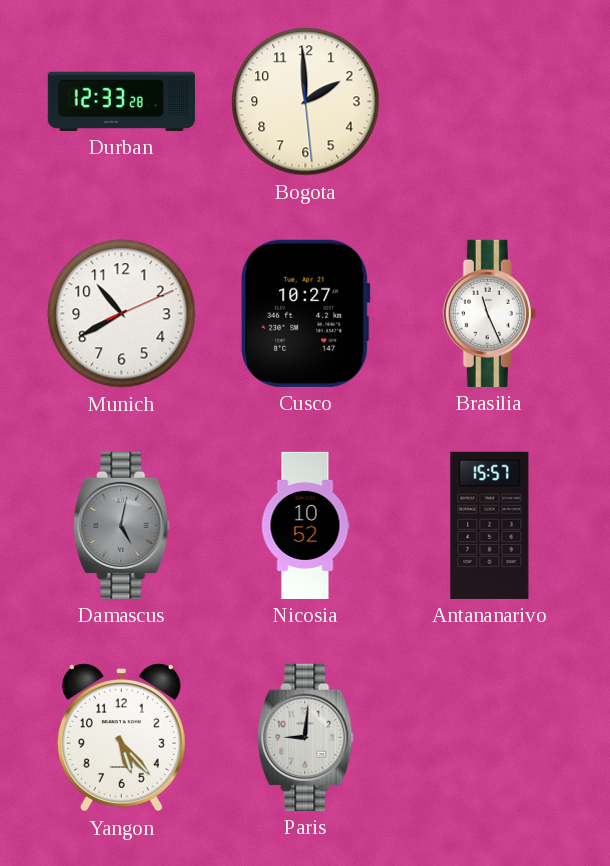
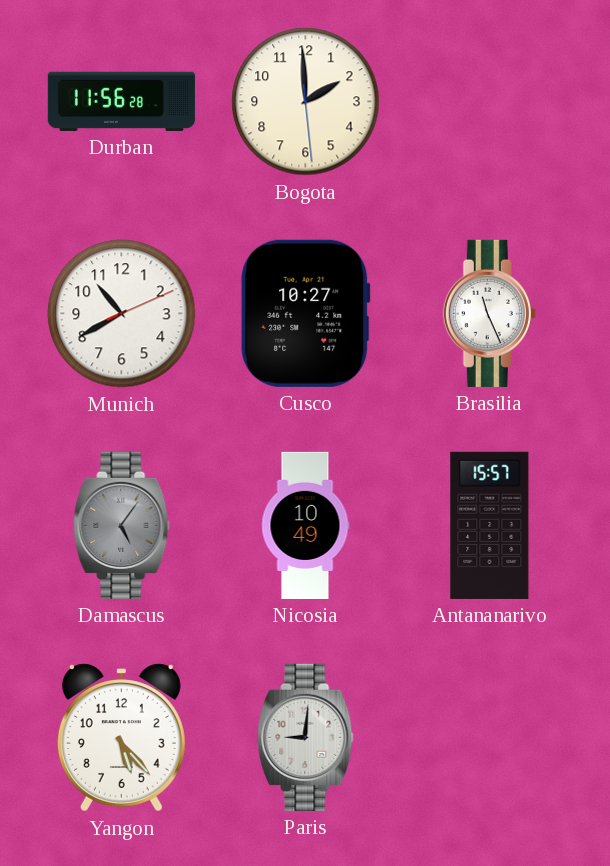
Durban: 12:33 -> 11:56 (121, 101)
Damascus: 5:02 -> 5:06 (122, 525)
Nicosia: 10:52 -> 10:49 (305, 525)
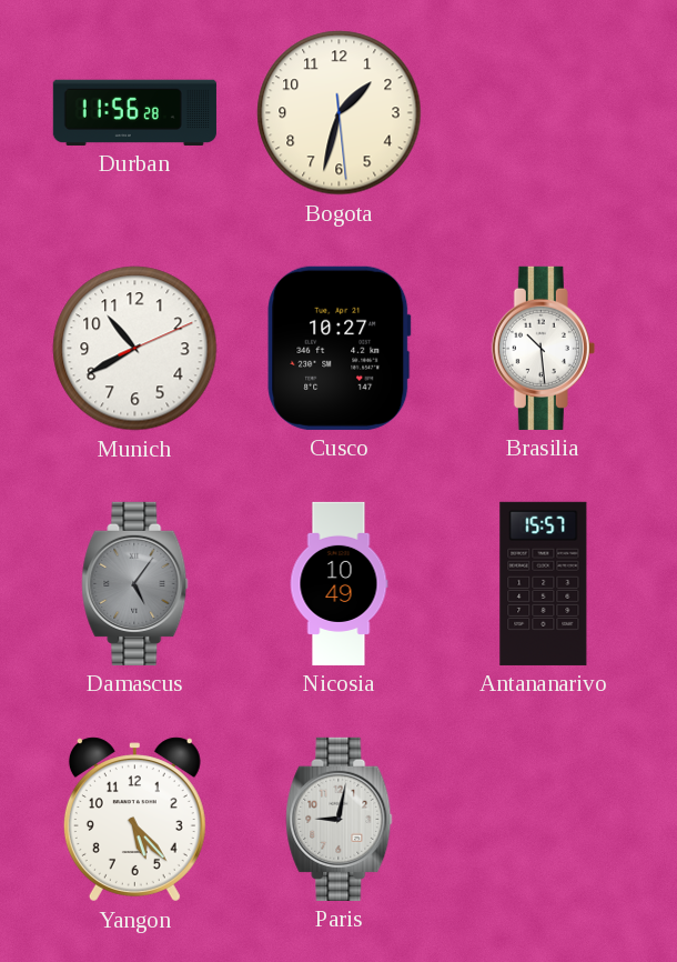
Bogota: 1:59 -> 1:32 (340, 113)
Brasilia: 11:26 -> 10:29 (543, 348)
Paris: 9:01 -> 9:02 (340, 819)
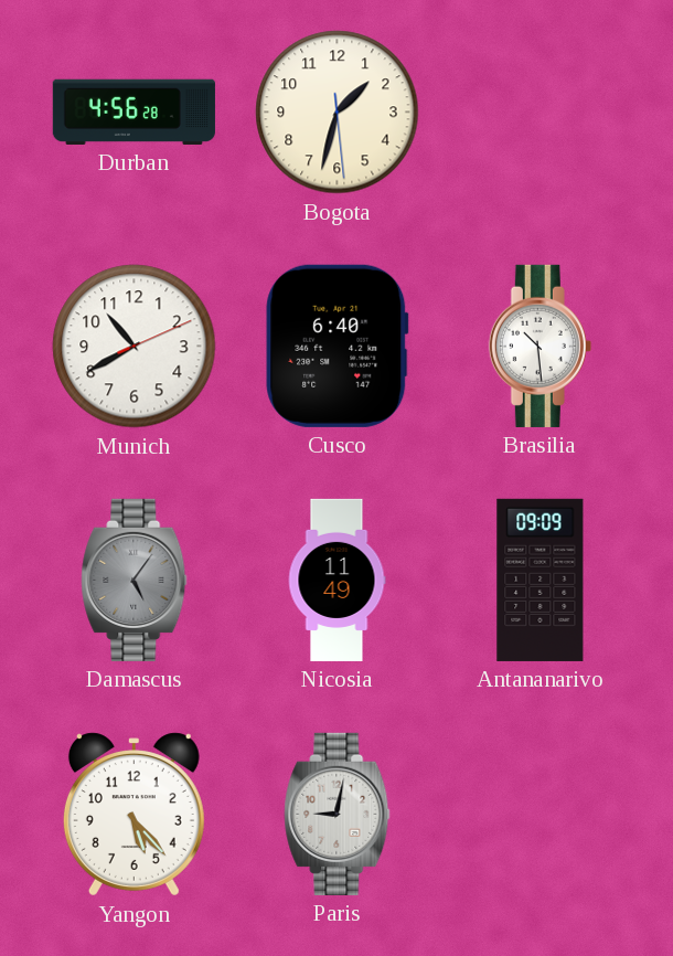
Durban: 11:56 -> 4:56 (133, 111)
Cusco: 10:27 -> 6:40 (338, 346)
Nicosia: 10:49 -> 11:49 (336, 580)
Antananarivo: 15:57 -> 09:09 (541, 580)
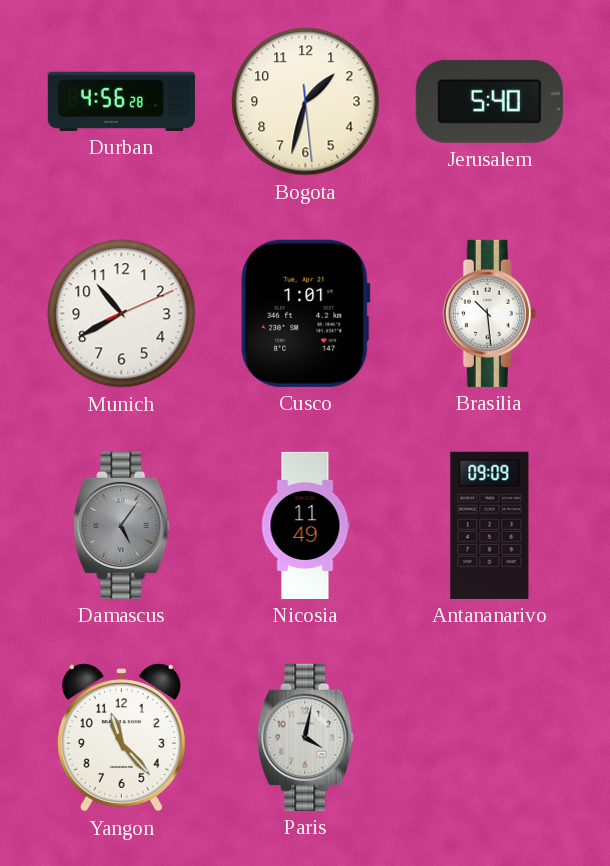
Jerusalem: none -> 5:40 (489, 101)
Cusco: 6:40 -> 1:01 (306, 313)
Yangon: 5:23 -> 11:23 (121, 738)
Paris: 9:02 -> 4:02 (306, 737)
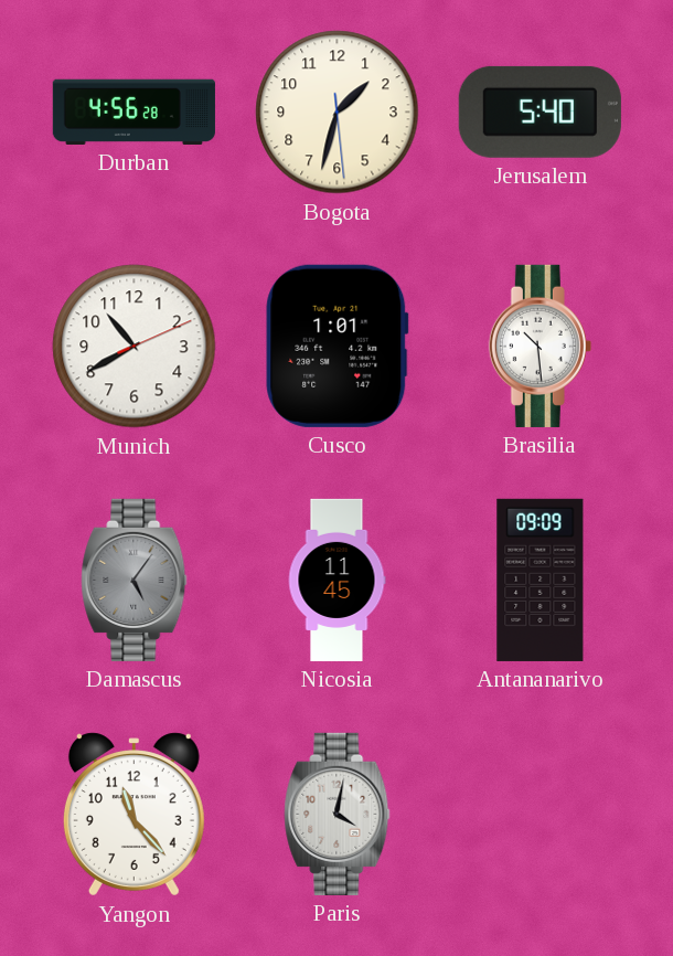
Nicosia: 11:49 -> 11:45 (336, 580)
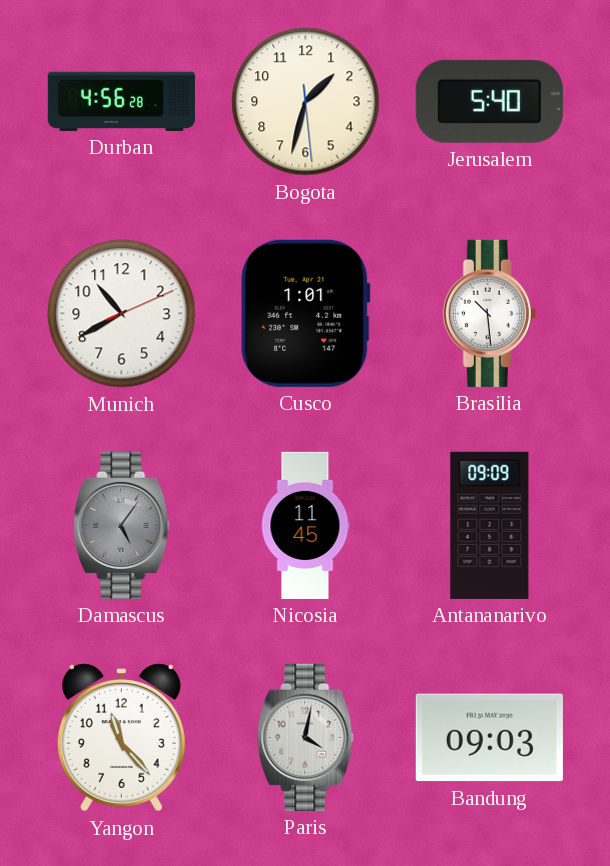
Bandung: none -> 09:03 (489, 738)
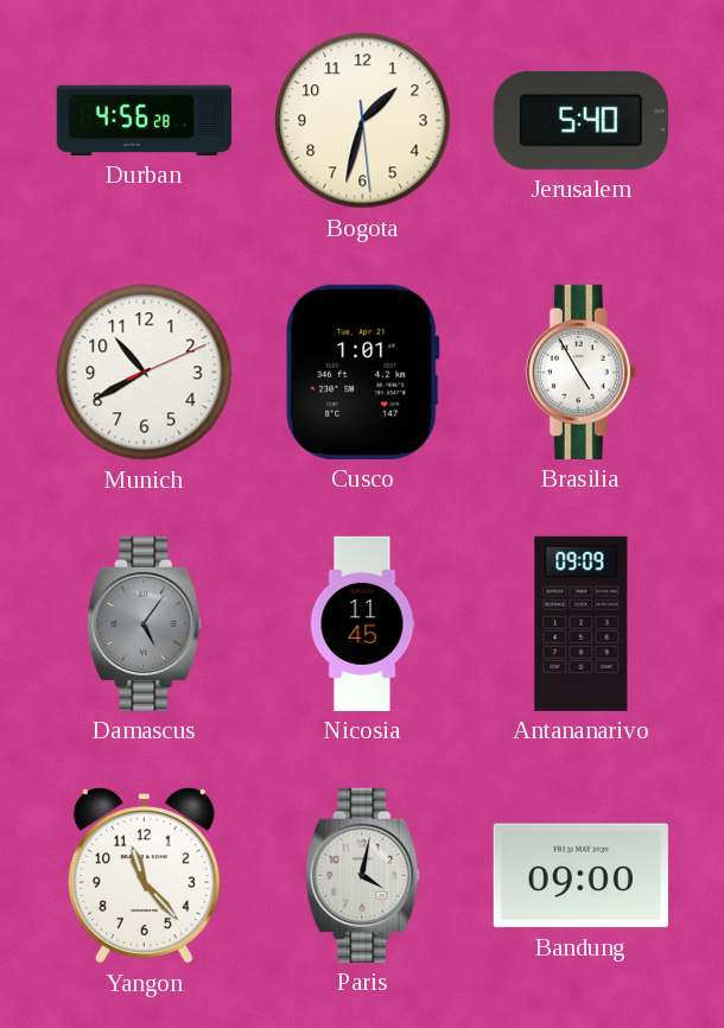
Brasilia: 10:29 -> 4:55 (580, 372)
Bandung: 09:03 -> 09:00 (580, 876)
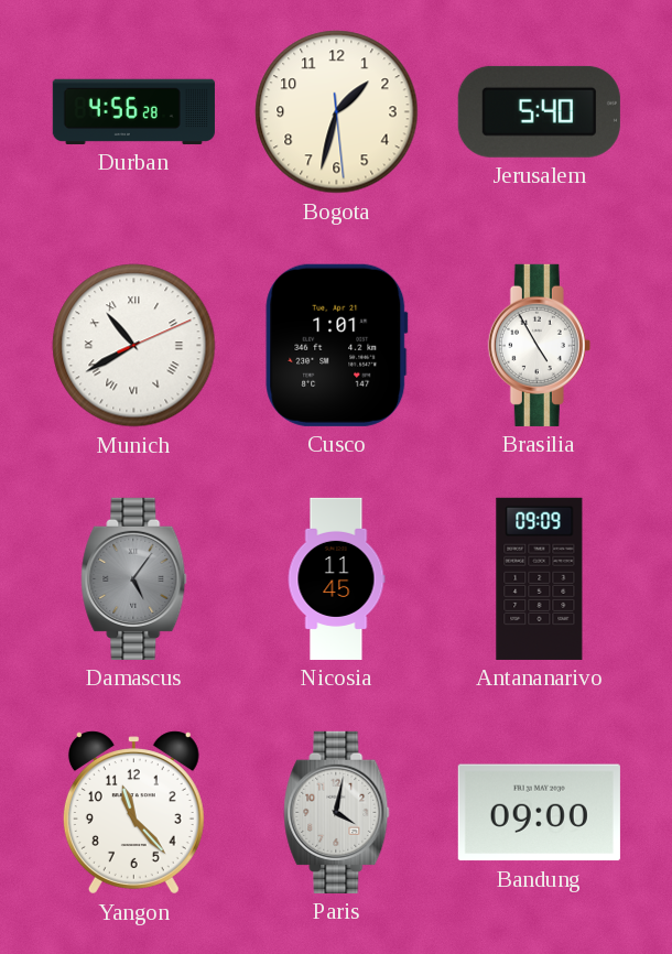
Munich numerals: Arabic -> Roman (134, 346)
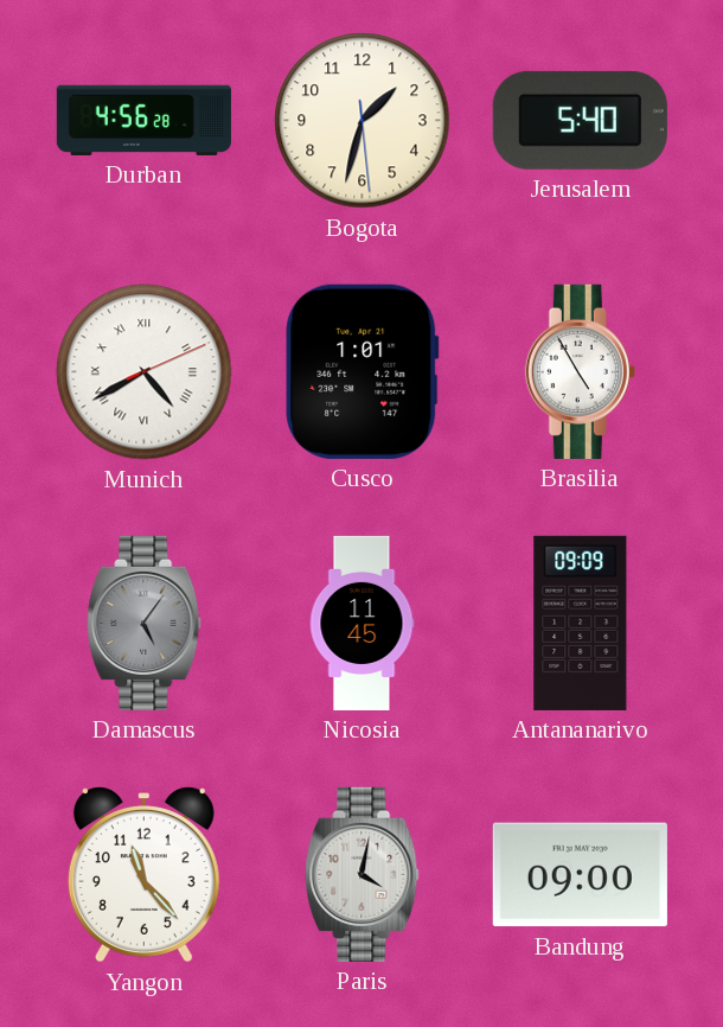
Munich: 10:40 -> 4:40 (145, 372)
